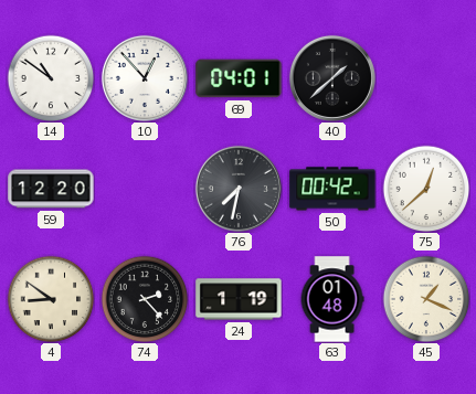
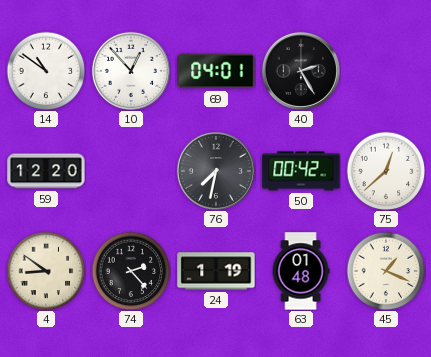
40: 1:38 -> 2:25 (301, 71)
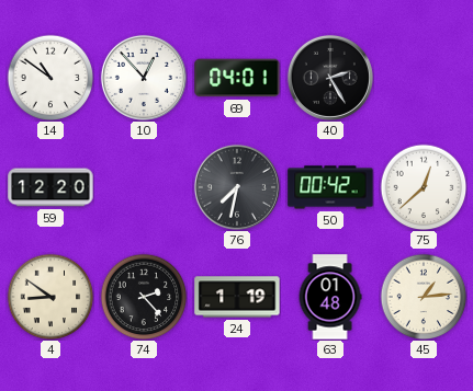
45: 1:19 -> 1:14 (424, 297)
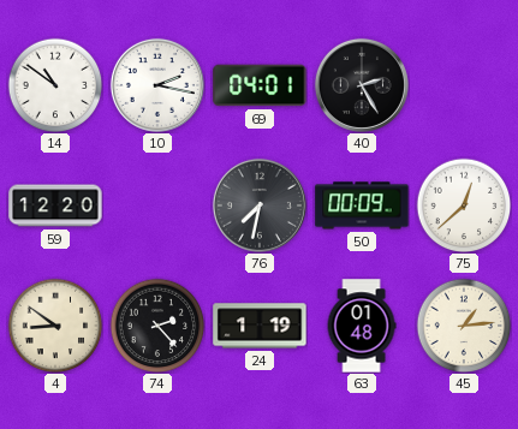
10: 12:53 -> 2:17 (157, 85)
50: 00:42 -> 00:09 (362, 205)
